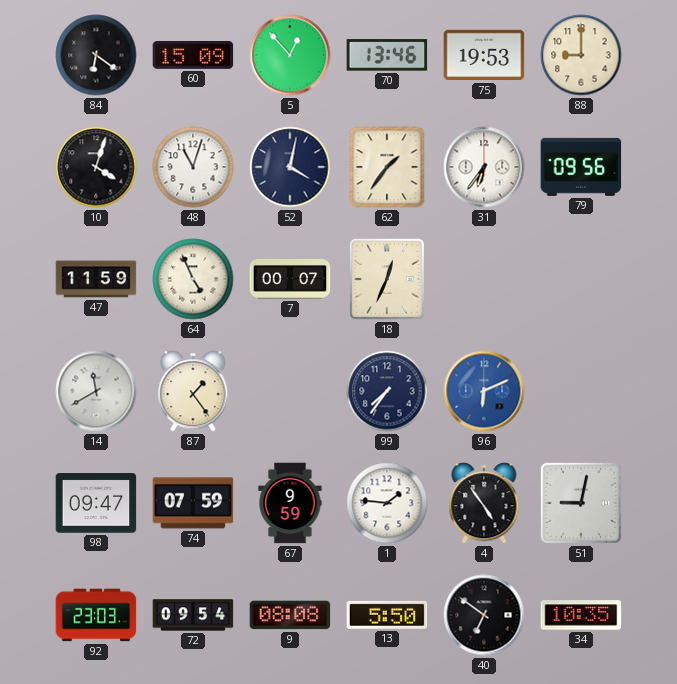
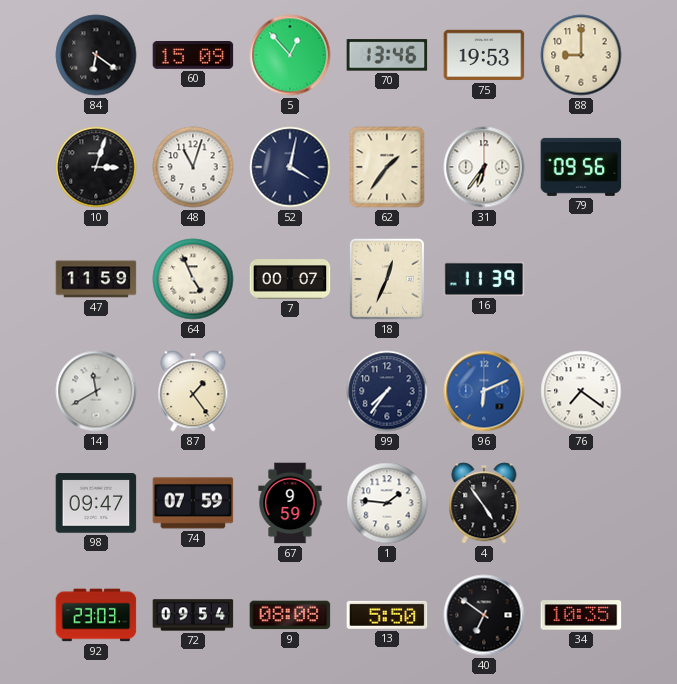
10: 4:03 -> 3:03 (96, 167)
16: none -> 11:39 (484, 279)
76: none -> 7:21 (581, 391)
51: 9:02 -> none (581, 503)
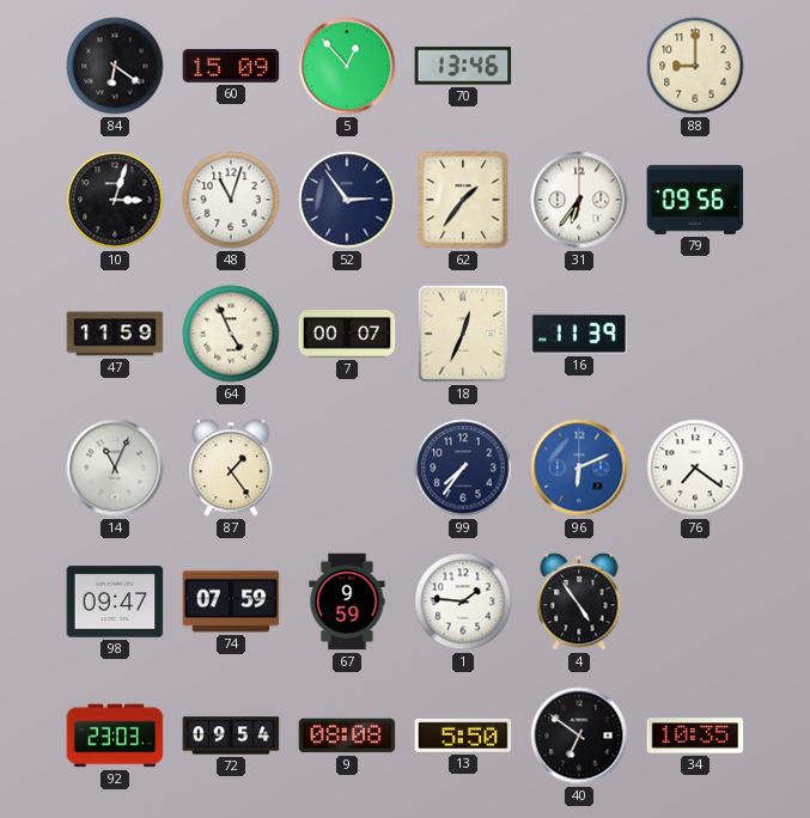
75: 19:53 -> none (484, 55)
52: 4:02 -> 2:54 (347, 200)
14: 11:40 -> 11:04 (115, 468)
